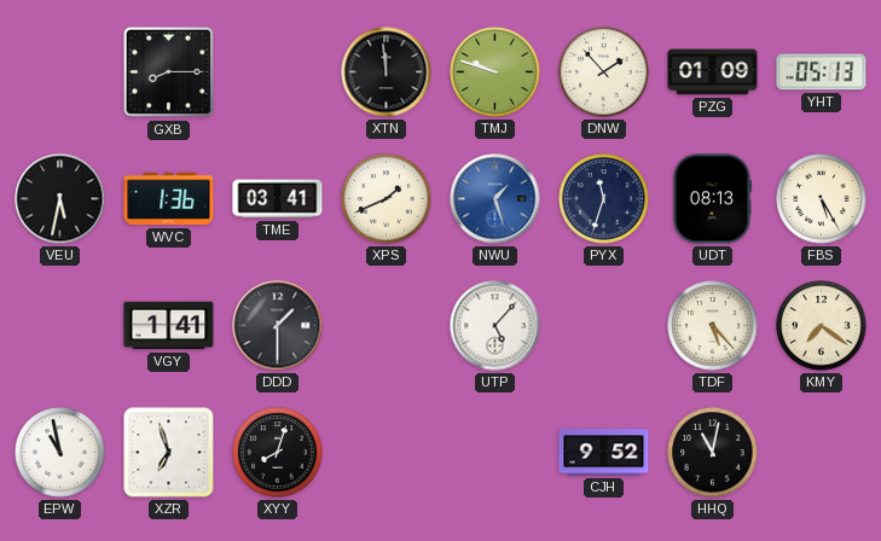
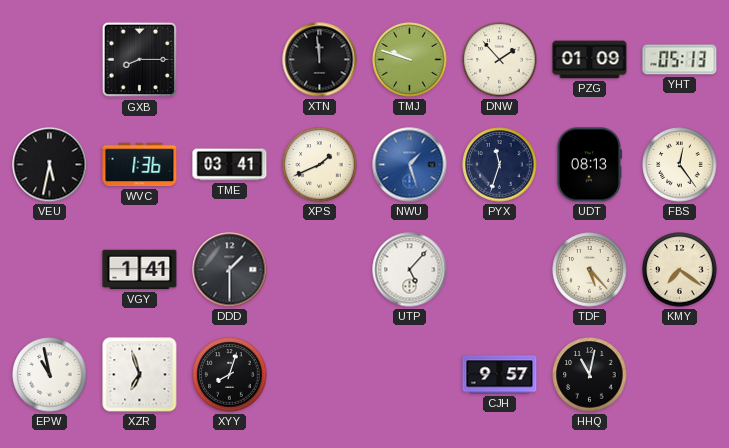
FBS: 5:25 -> 12:24 (680, 165)
CJH: 9:52 -> 9:57 (500, 375)
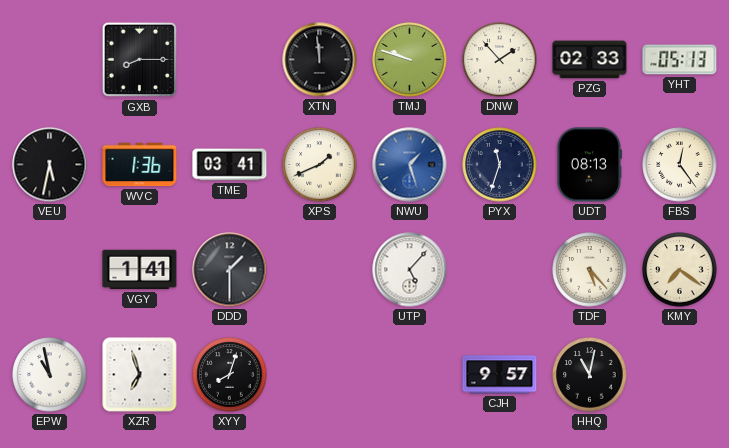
PZG: 01:09 -> 02:33 (590, 60)
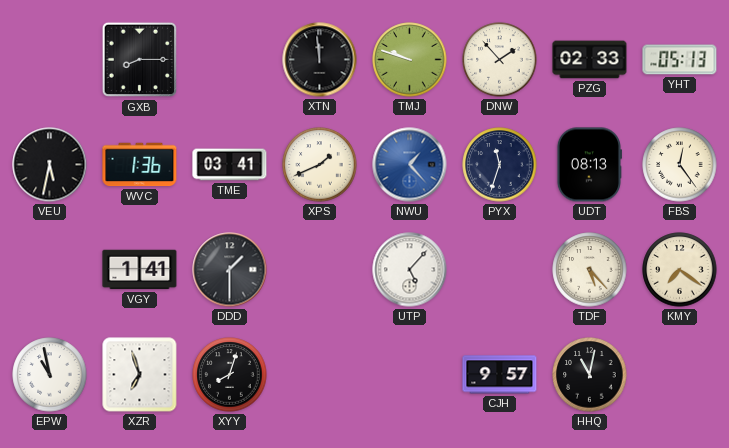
NWU: 1:27 -> 1:23 (410, 165)
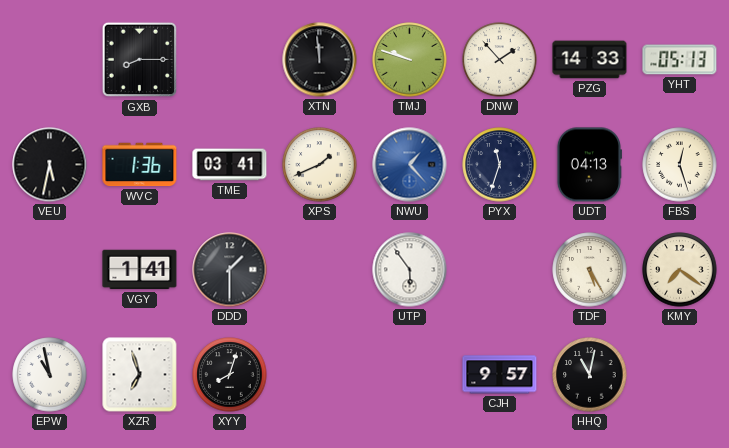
PZG: 02:33 -> 14:33 (590, 60)
UDT: 08:13 -> 04:13 (589, 165)
FBS: 12:24 -> 12:27 (680, 165)
UTP: 5:07 -> 5:54 (410, 270)
TDF: 5:23 -> 5:25 (590, 270)
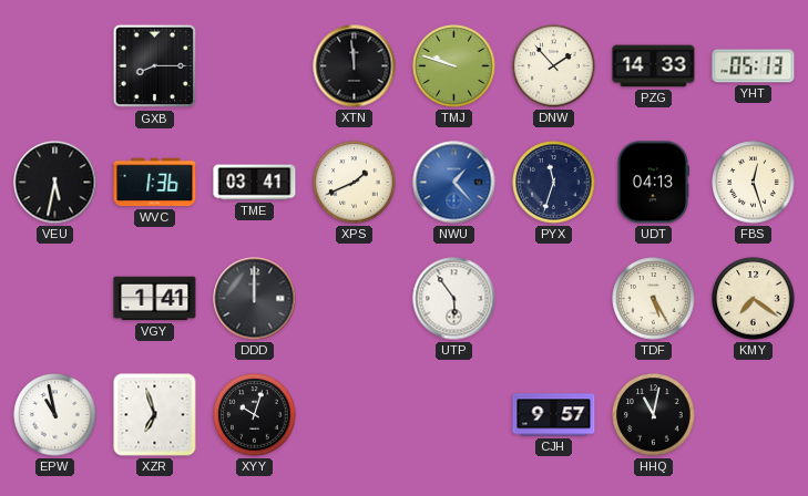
DDD: 1:30 -> 12:00 (255, 299)
XYY: 8:03 -> 10:03 (255, 415)
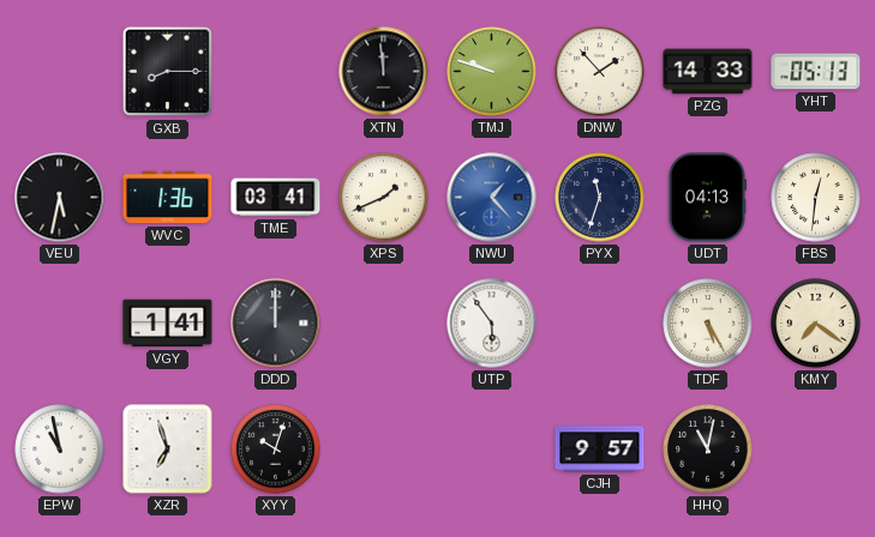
FBS: 12:27 -> 12:31 (816, 198)
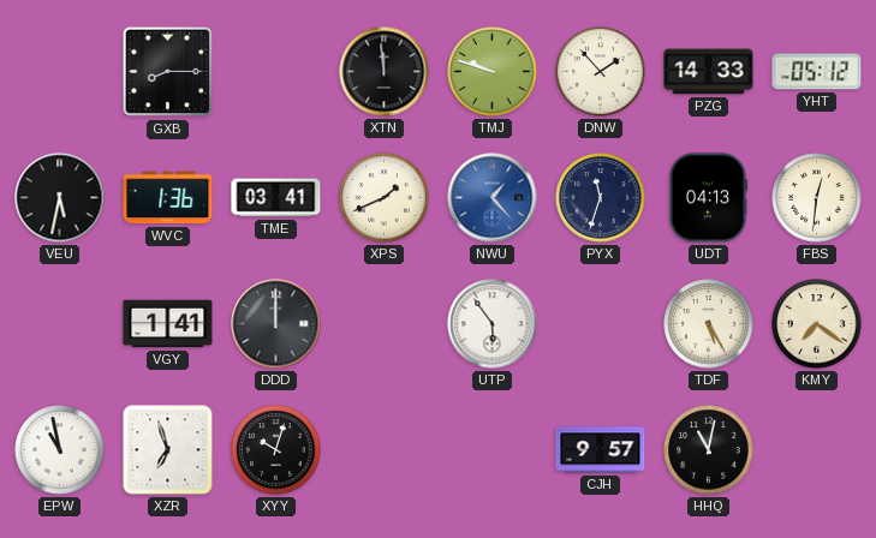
YHT: 05:13 -> 05:12 (817, 72)
